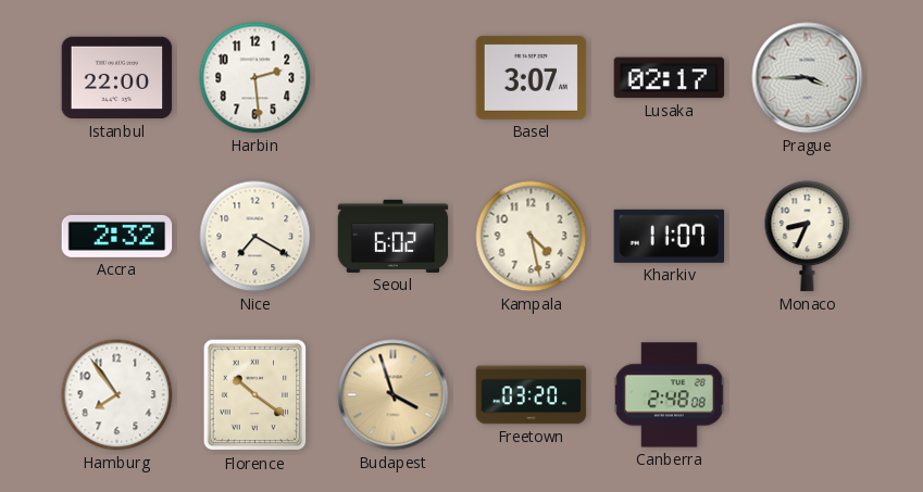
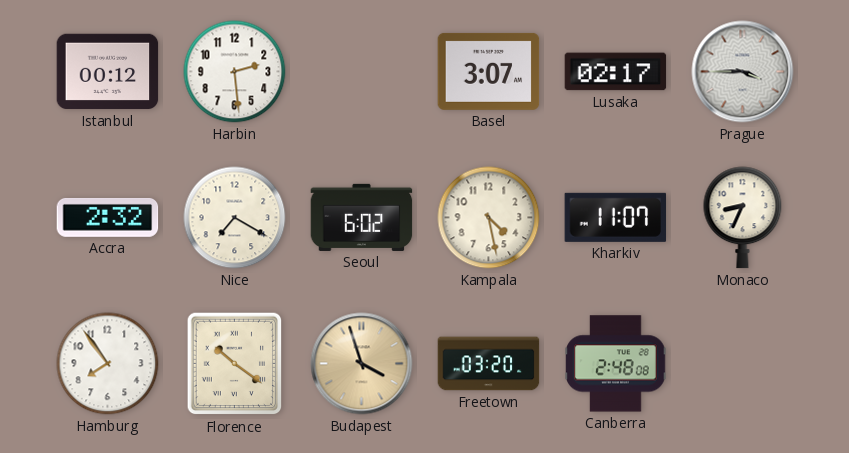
Istanbul: 22:00 -> 00:12 (108, 72)
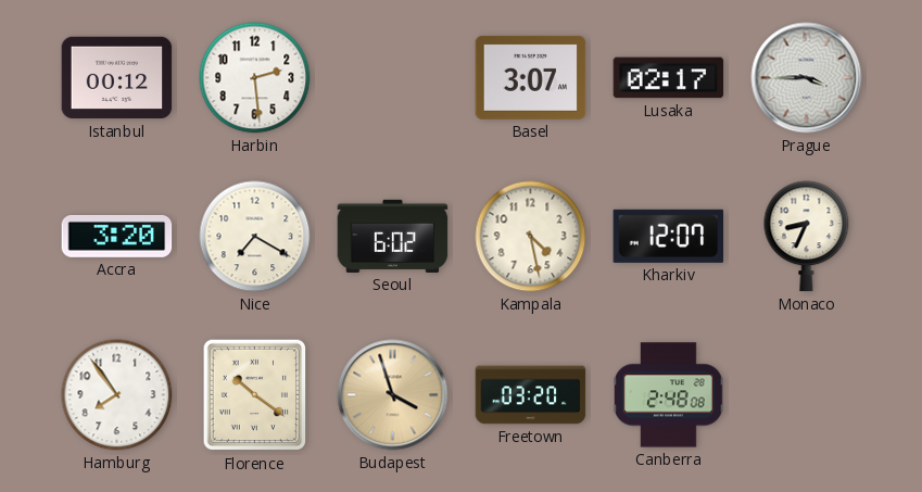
Accra: 2:32 -> 3:20 (117, 236)
Kharkiv: 11:07 -> 12:07 (669, 236)
